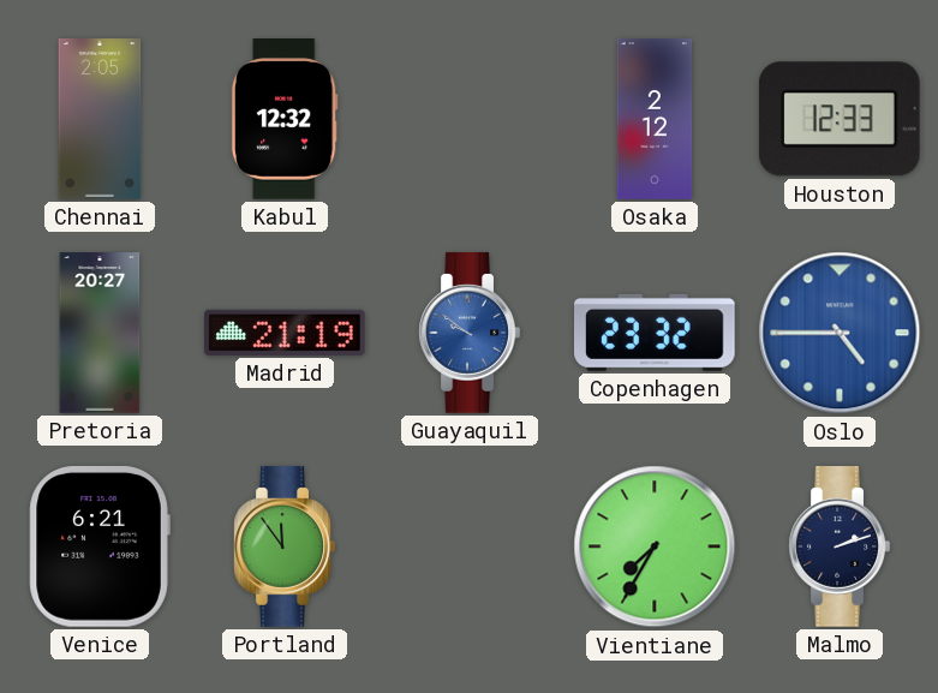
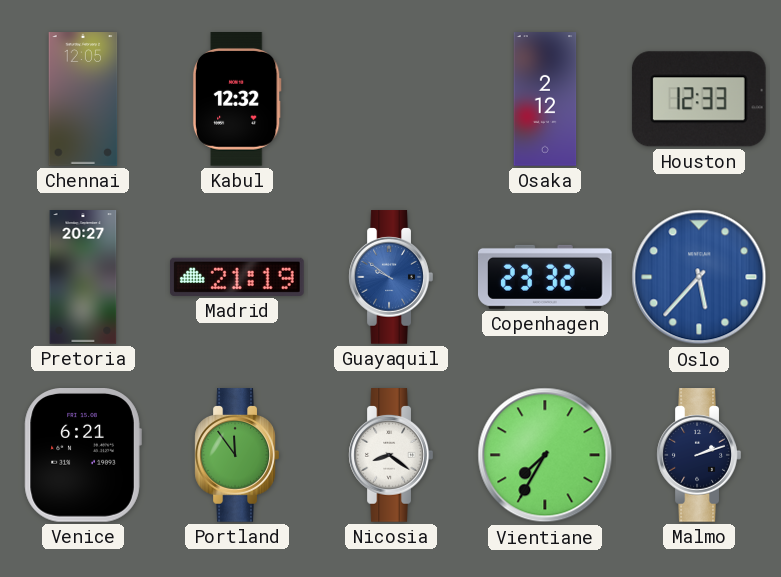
Chennai: 2:05 -> 12:05 (83, 99)
Oslo: 4:45 -> 5:37 (699, 277)
Nicosia: none -> 8:21 (391, 455)
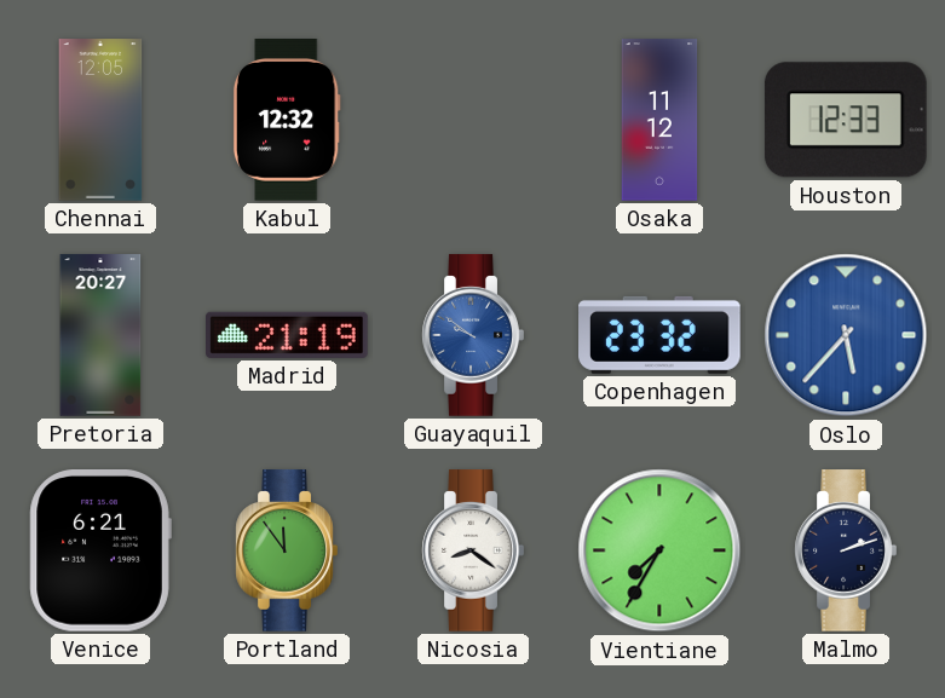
Osaka: 2:12 -> 11:12 (659, 120)
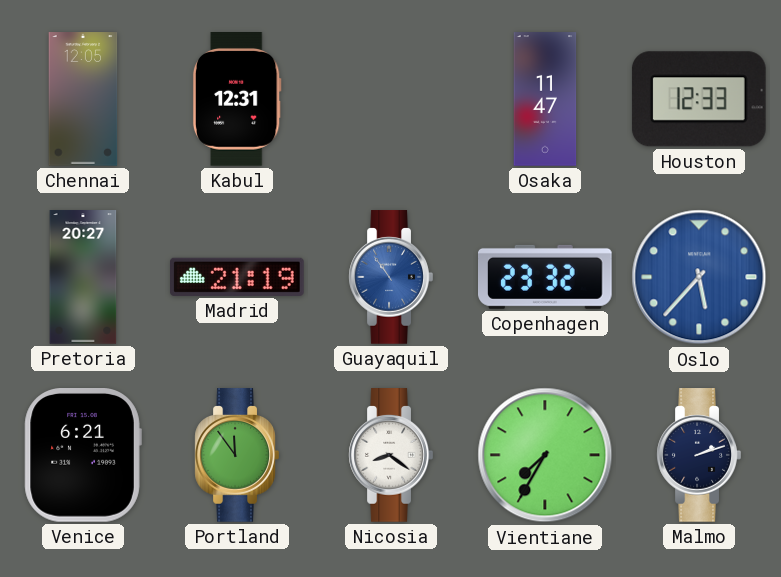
Kabul: 12:32 -> 12:31 (237, 100)
Osaka: 11:12 -> 11:47 (545, 99)
Guayaquil: 9:51 -> 10:54 (391, 277)
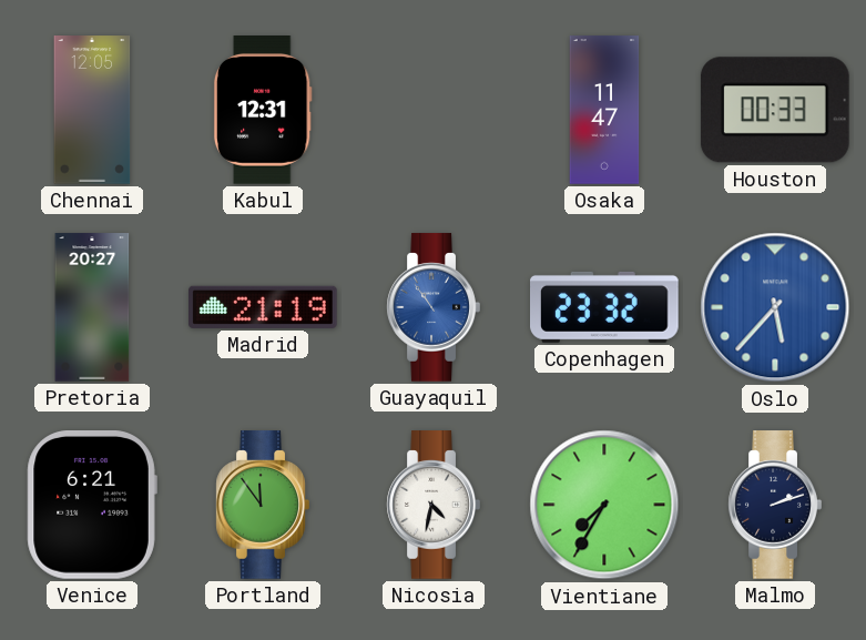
Houston: 12:33 -> 00:33 (775, 110)
Nicosia: 8:21 -> 4:32 (434, 505)
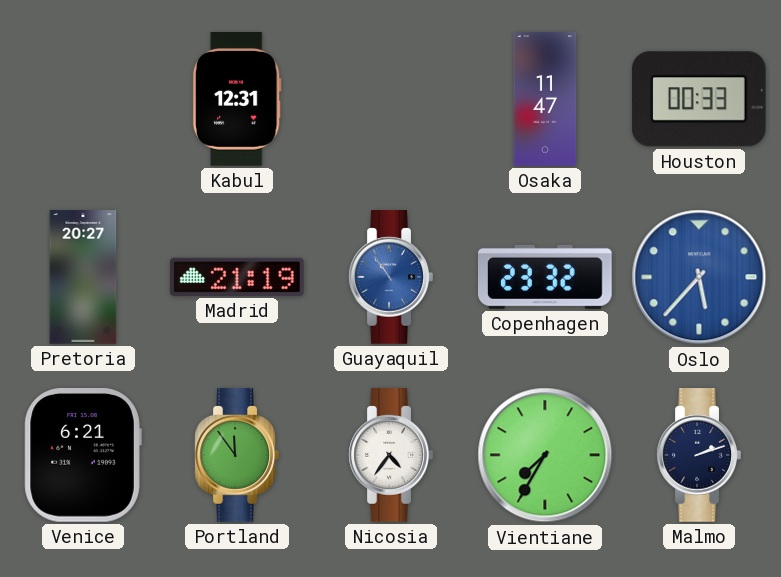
Chennai: 12:05 -> none (92, 110)
Nicosia: 4:32 -> 4:36 (391, 455)
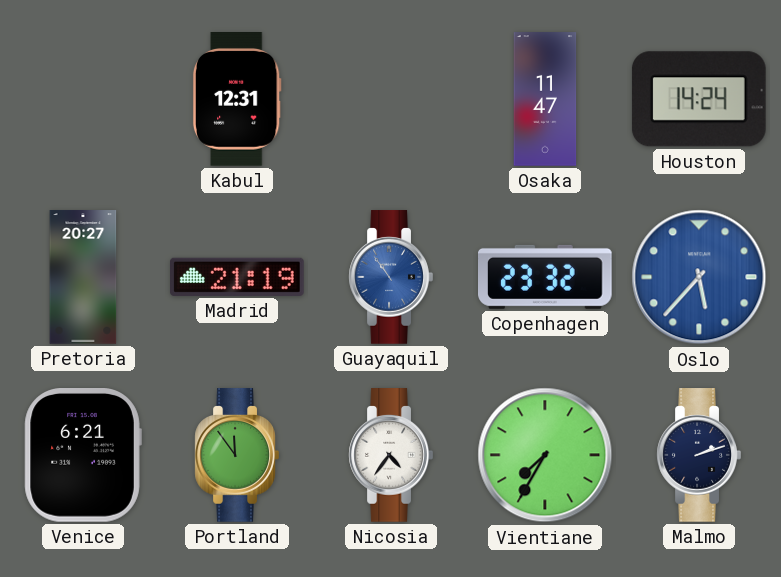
Houston: 00:33 -> 14:24 (699, 99)
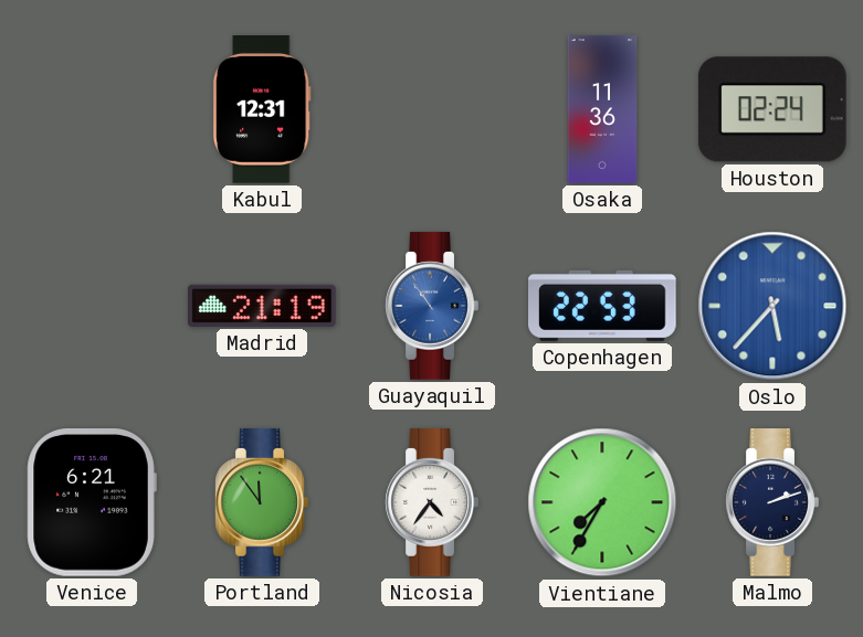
Osaka: 11:47 -> 11:36 (602, 109)
Houston: 14:24 -> 02:24 (772, 109)
Pretoria: 20:27 -> none (83, 277)
Copenhagen: 23:32 -> 22:53 (603, 306)
